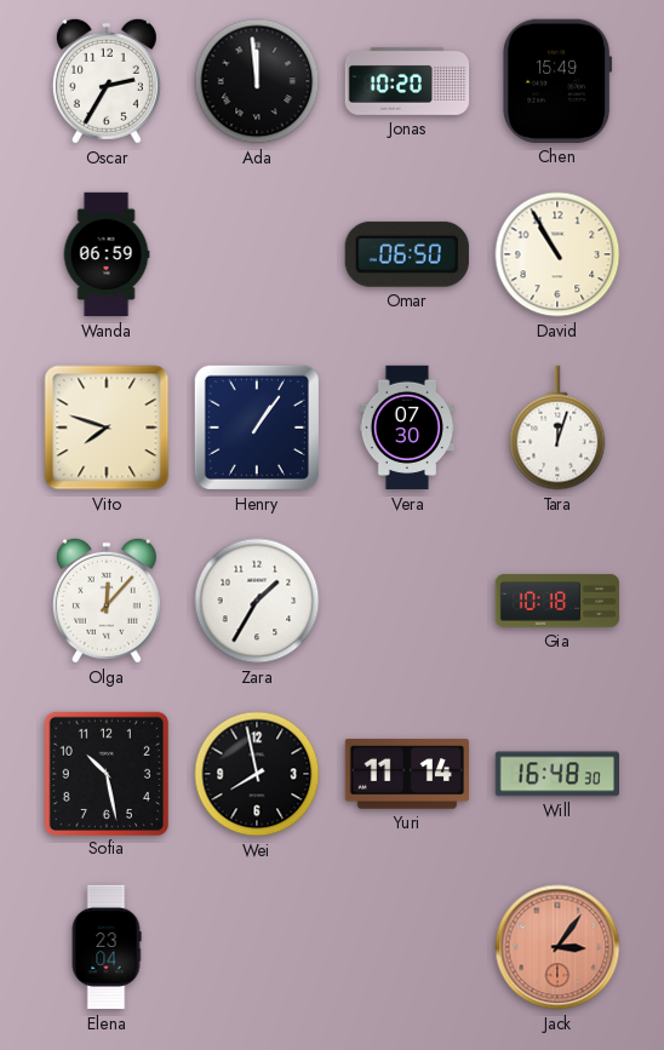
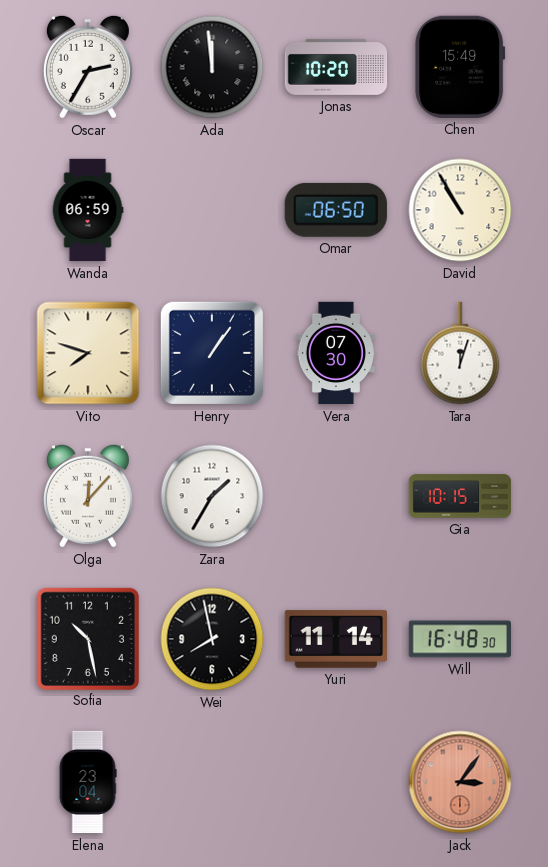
Gia: 10:18 -> 10:15 (460, 496)
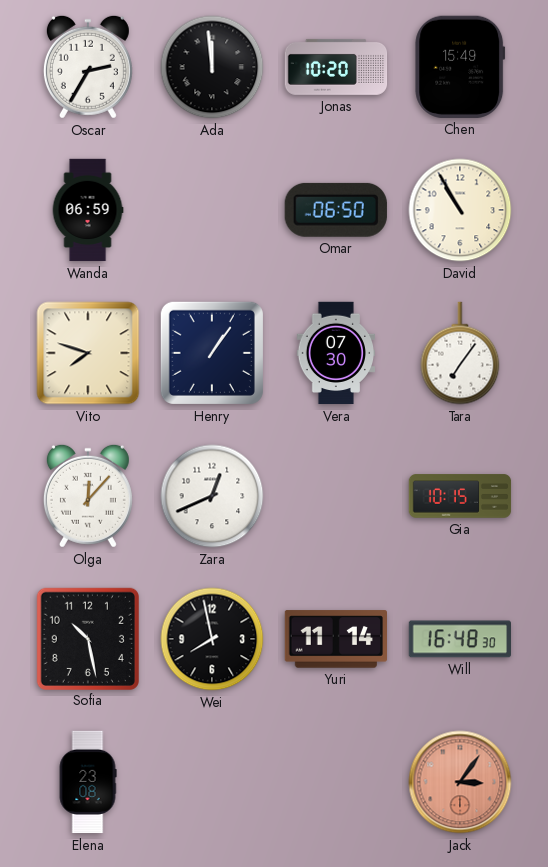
Tara: 12:03 -> 7:06 (460, 353)
Zara: 1:35 -> 12:41 (212, 496)
Elena: 23:04 -> 23:08 (88, 782)
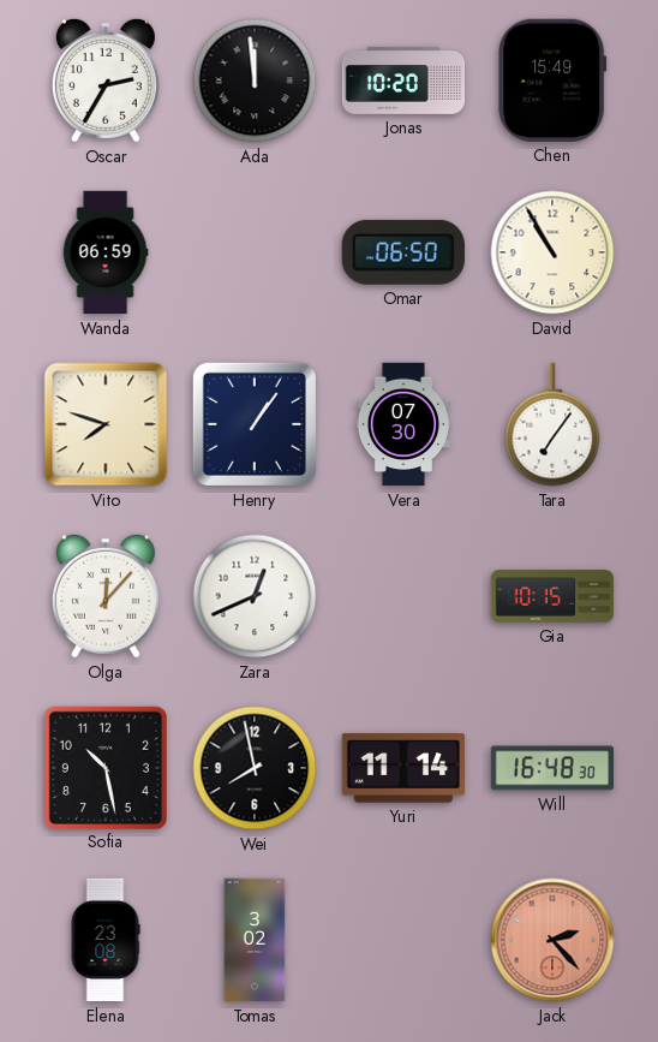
Tomas: none -> 3:02 (255, 940)
Jack: 3:06 -> 2:23 (552, 940)
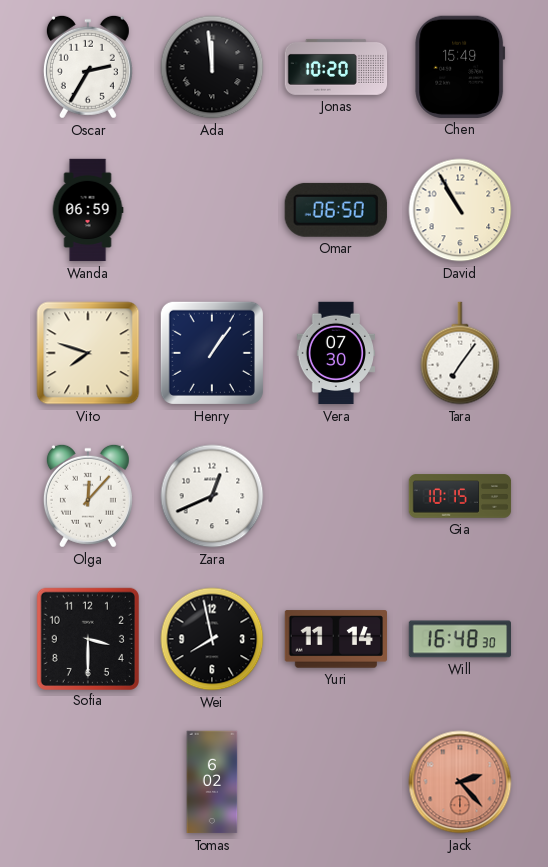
Sofia: 10:28 -> 3:30 (87, 638)
Elena: 23:08 -> none (106, 940)
Tomas: 3:02 -> 6:02 (212, 782)
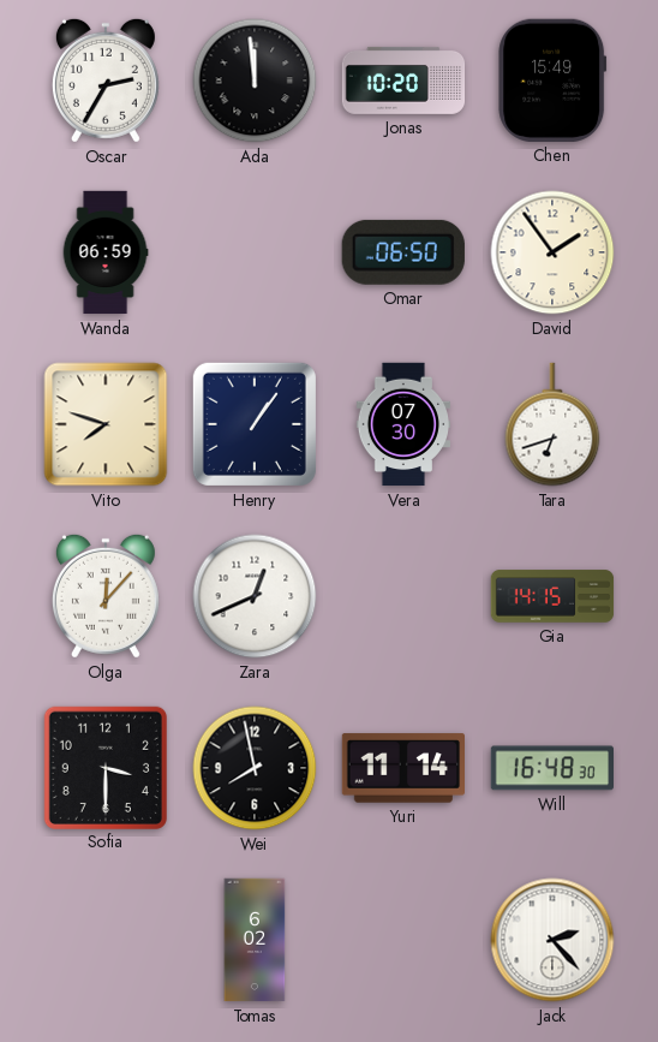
David: 10:55 -> 1:54 (552, 252)
Tara: 7:06 -> 6:42 (552, 424)
Gia: 10:15 -> 14:15 (552, 596)
Jack dial: salmon -> white (552, 940)
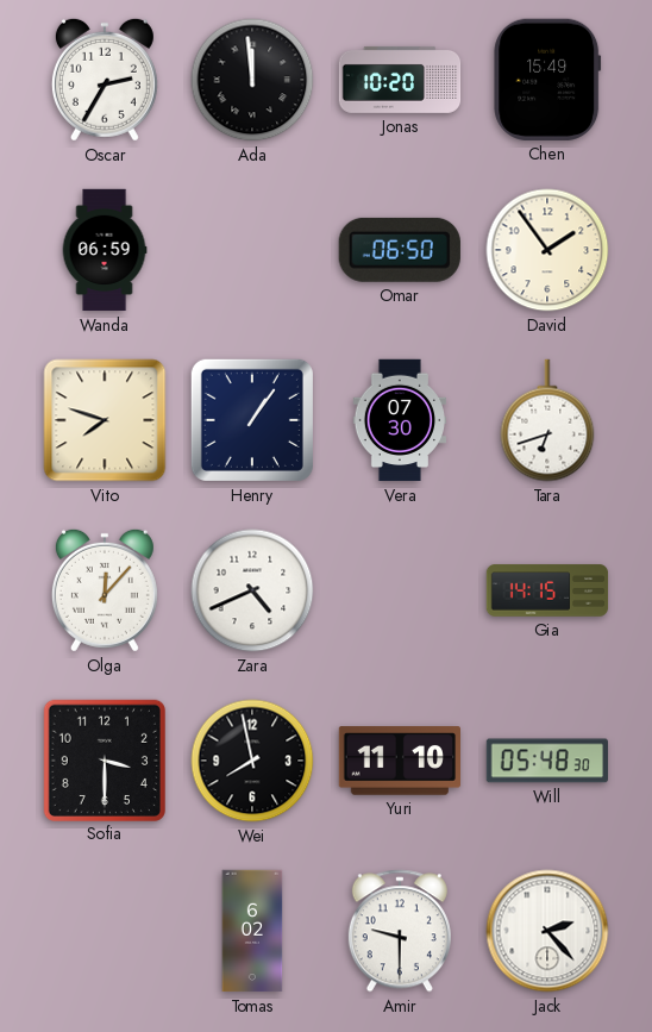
Zara: 12:41 -> 4:41 (252, 590)
Yuri: 11:14 -> 11:10 (399, 761)
Will: 16:48 -> 05:48 (546, 761)
Amir: none -> 9:30 (400, 931)
